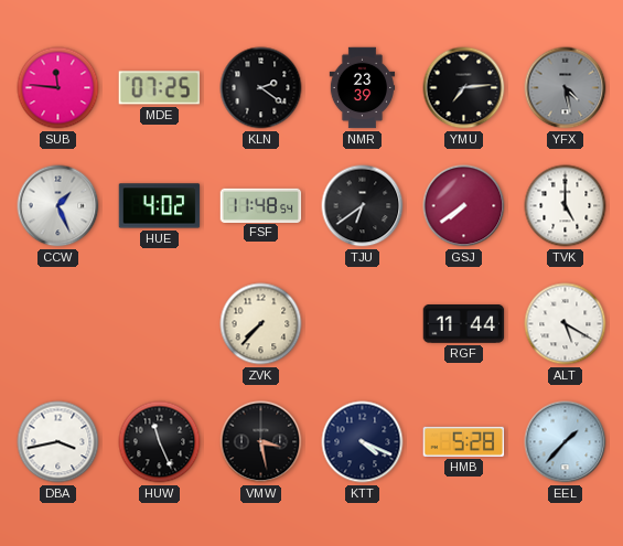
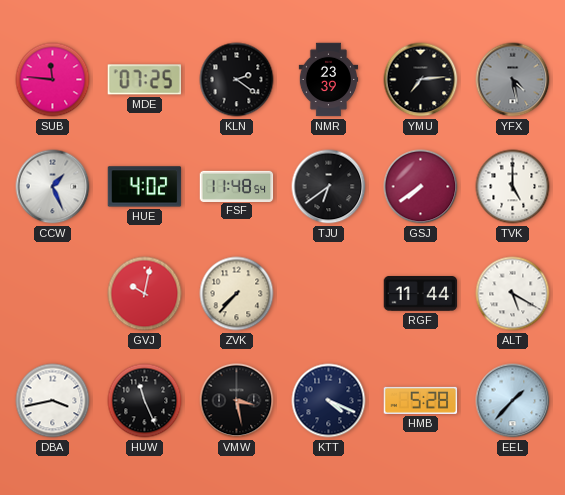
GVJ: none -> 10:02 (145, 294)
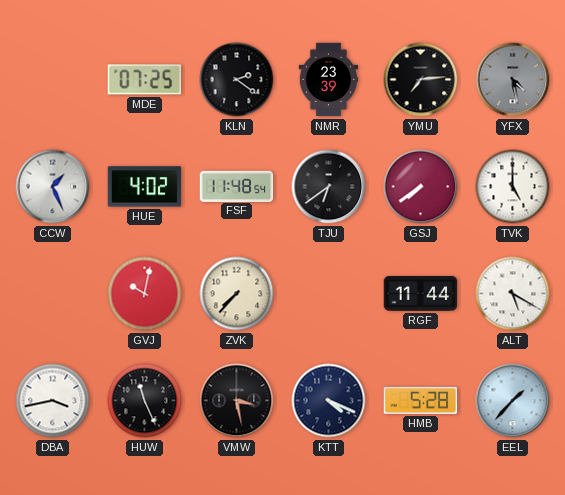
SUB: 11:46 -> none (53, 80)
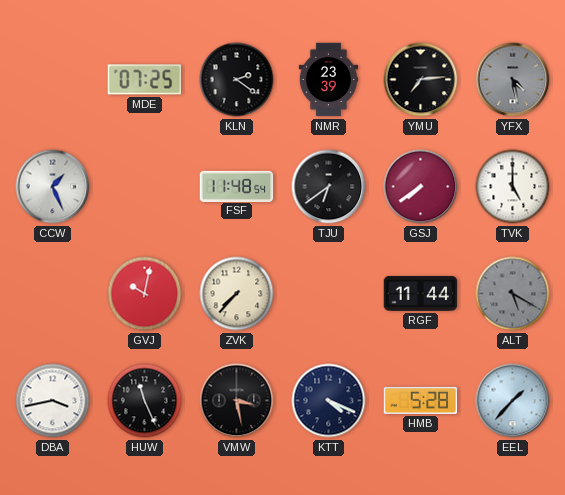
HUE: 4:02 -> none (145, 187)
ALT dial: white -> grey (513, 294)
